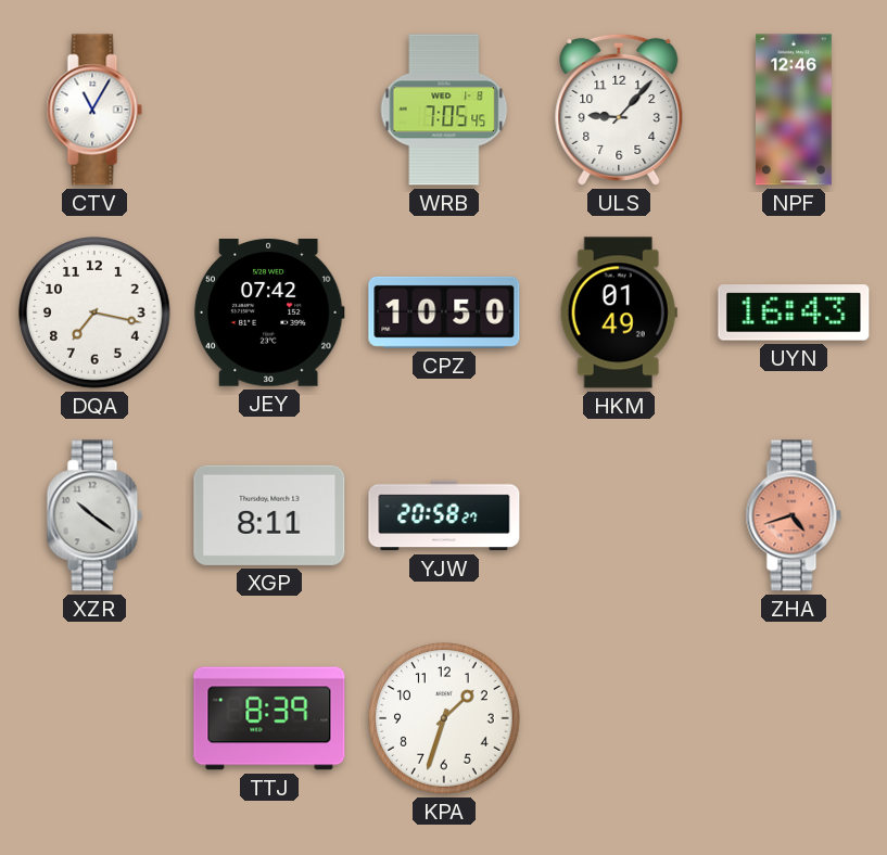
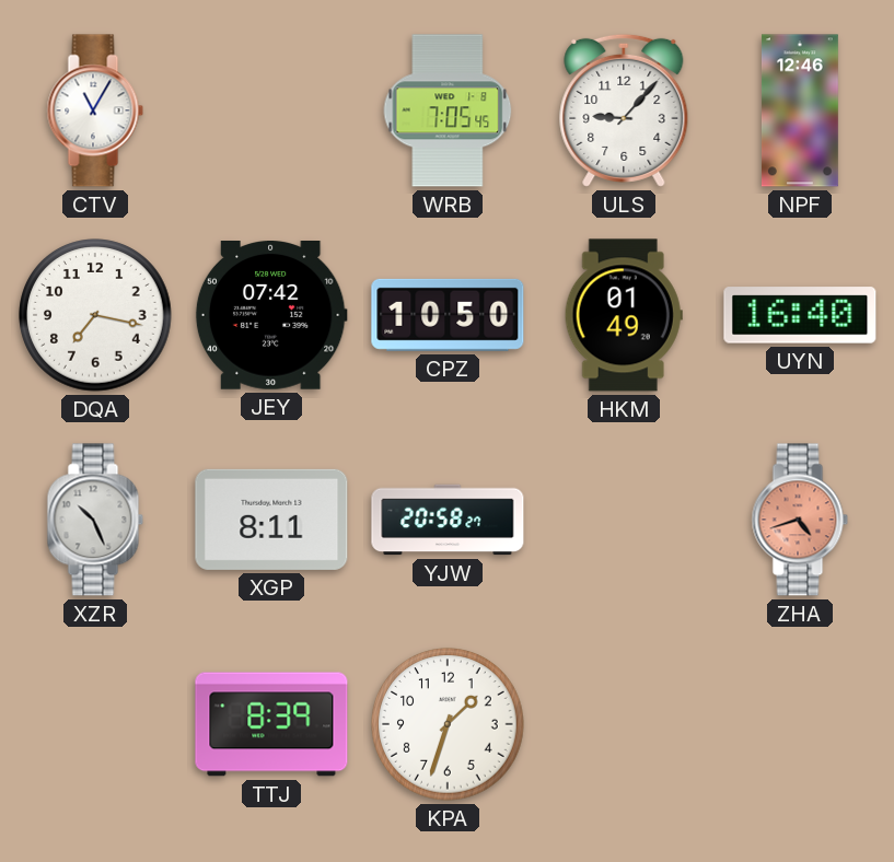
UYN: 16:43 -> 16:40 (800, 315)
XZR: 10:21 -> 10:26 (95, 520)
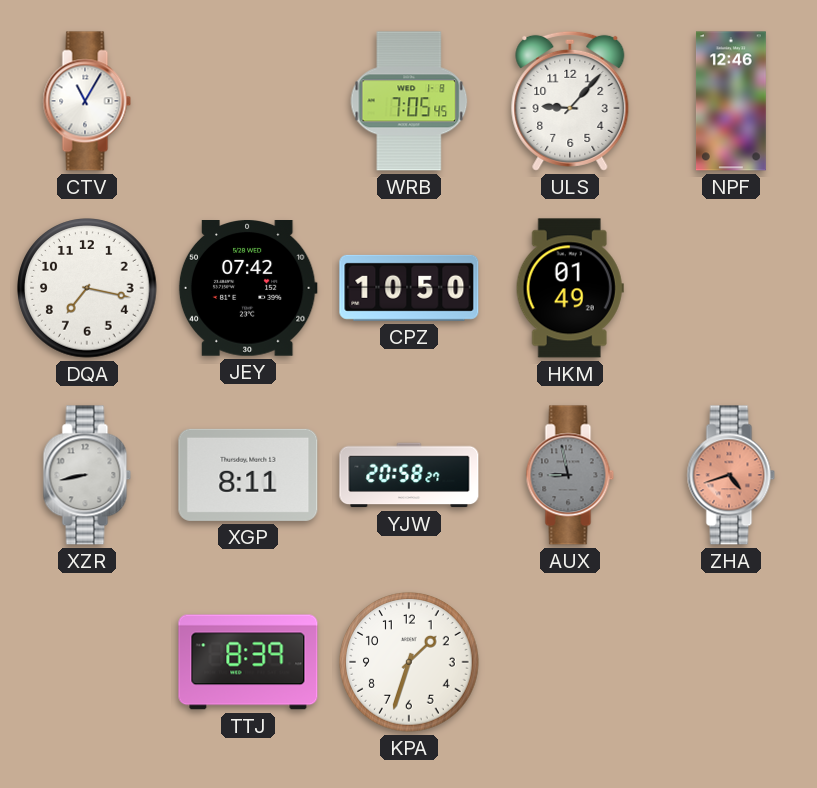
UYN: 16:40 -> none (800, 315)
XZR: 10:26 -> 8:43 (87, 475)
AUX: none -> 8:58 (570, 475)
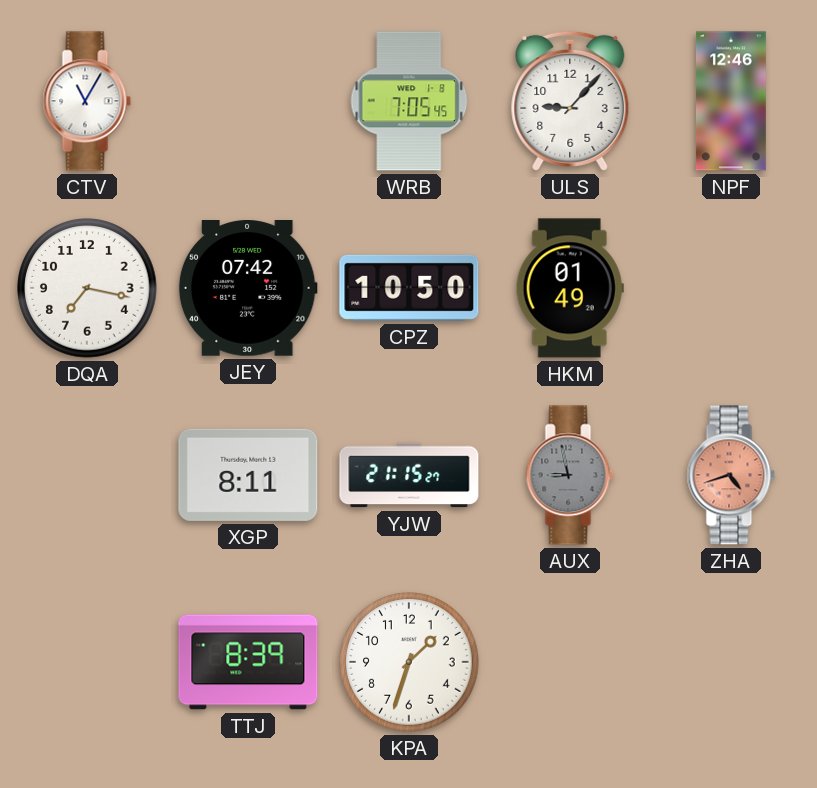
XZR: 8:43 -> none (87, 475)
YJW: 20:58 -> 21:15 (409, 475)
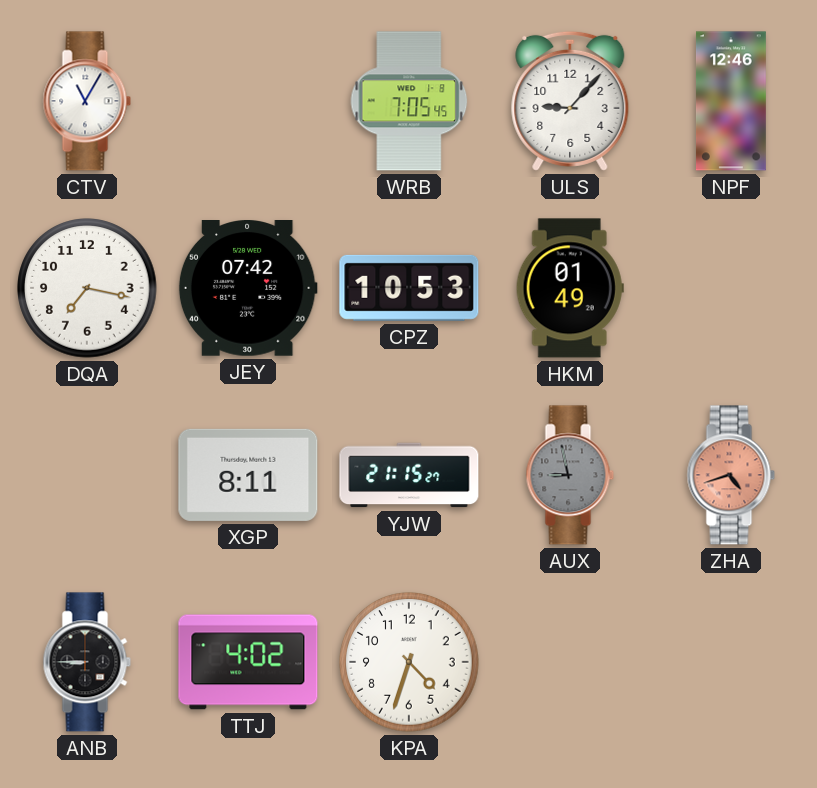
CPZ: 10:50 -> 10:53 (409, 288)
ANB: none -> 8:45 (87, 662)
TTJ: 8:39 -> 4:02 (248, 662)
KPA: 1:33 -> 4:33 (409, 662)
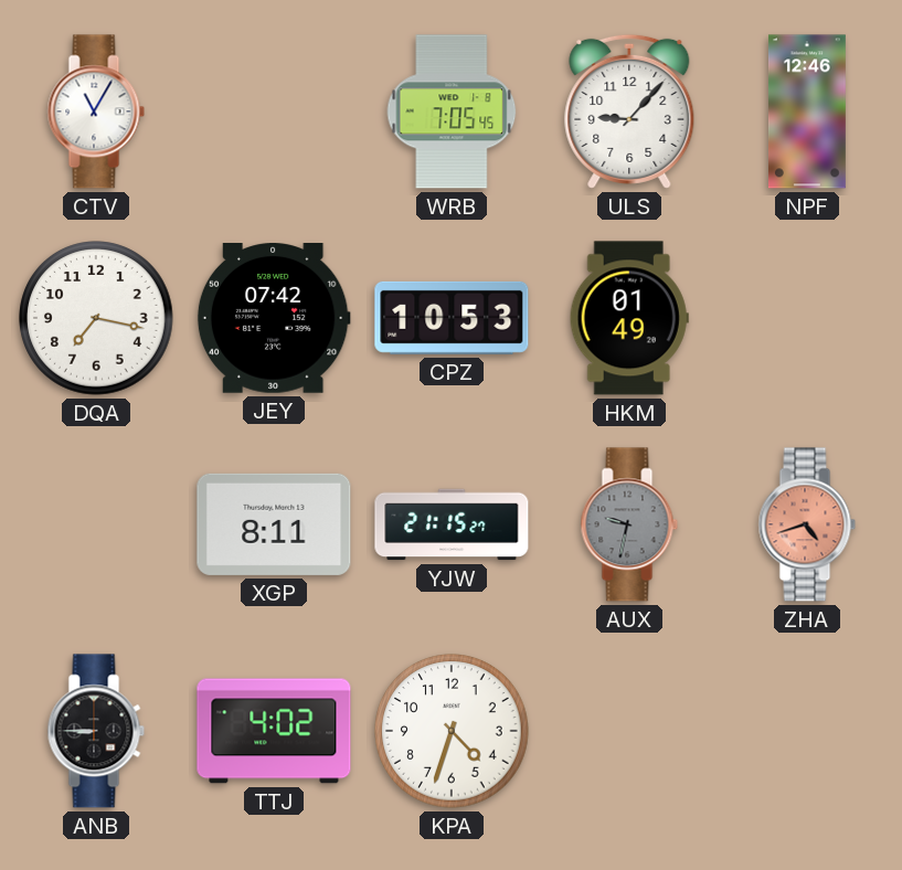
AUX: 8:58 -> 9:32 (629, 524)
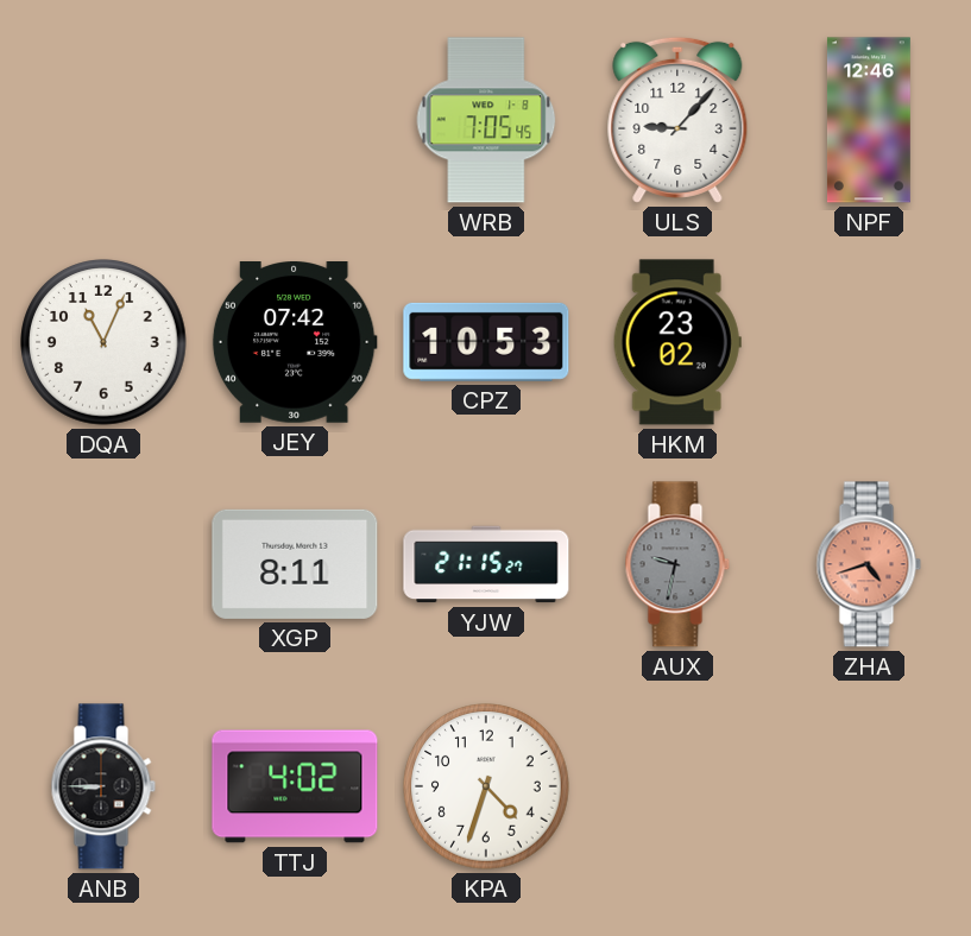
CTV: 11:05 -> none (96, 112)
DQA: 7:17 -> 11:04 (103, 342)
HKM: 01:49 -> 23:02 (677, 342)
